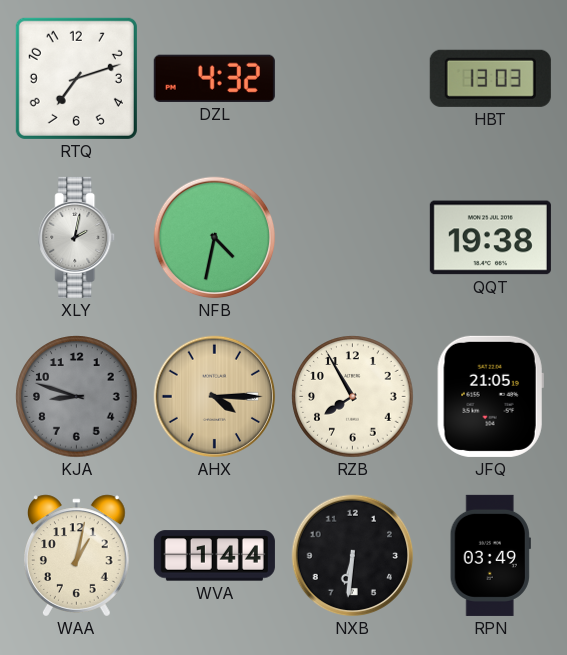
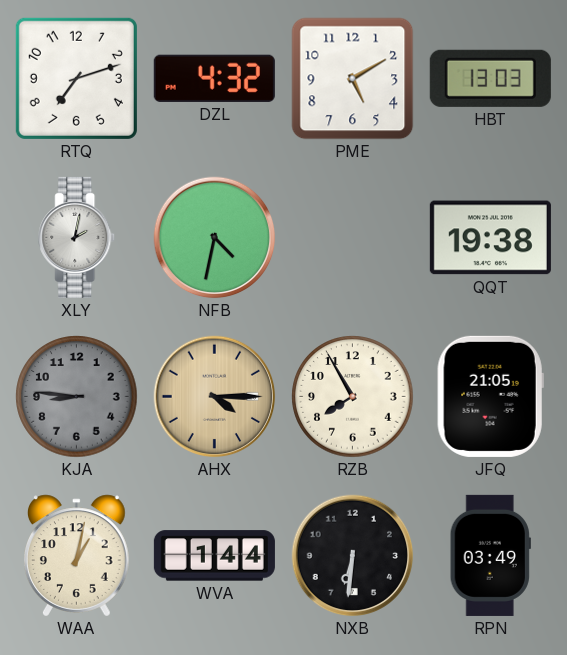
PME: none -> 5:10 (353, 79)
KJA: 8:48 -> 8:46 (77, 397)
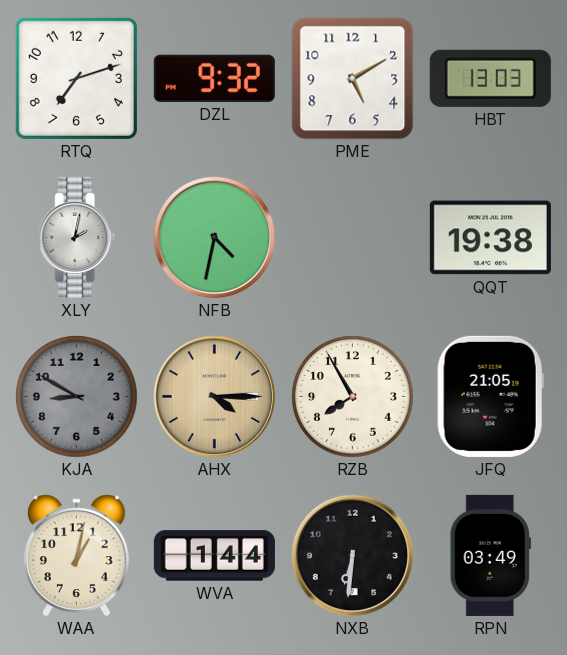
DZL: 4:32 -> 9:32 (214, 78)
KJA: 8:46 -> 8:50 (77, 397)
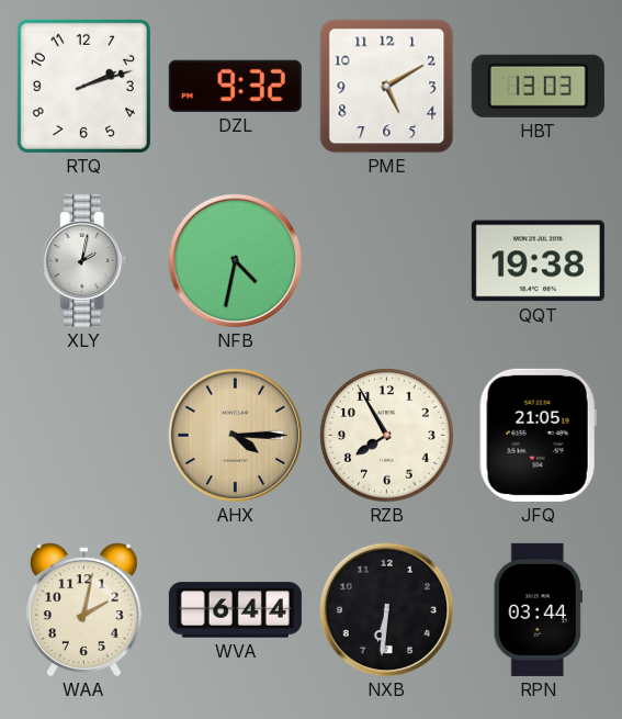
RTQ: 7:12 -> 2:12 (83, 86)
KJA: 8:50 -> none (77, 397)
WAA: 1:02 -> 2:02 (84, 610)
WVA: 1:44 -> 6:44 (235, 610)
RPN: 03:49 -> 03:44 (538, 609)
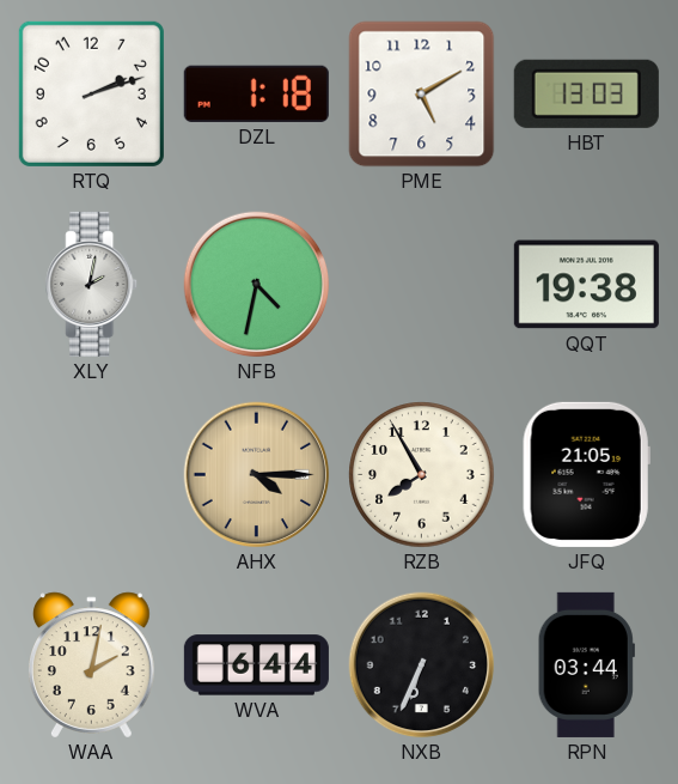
DZL: 9:32 -> 1:18 (256, 93)
NXB: 6:31 -> 6:34 (422, 666)
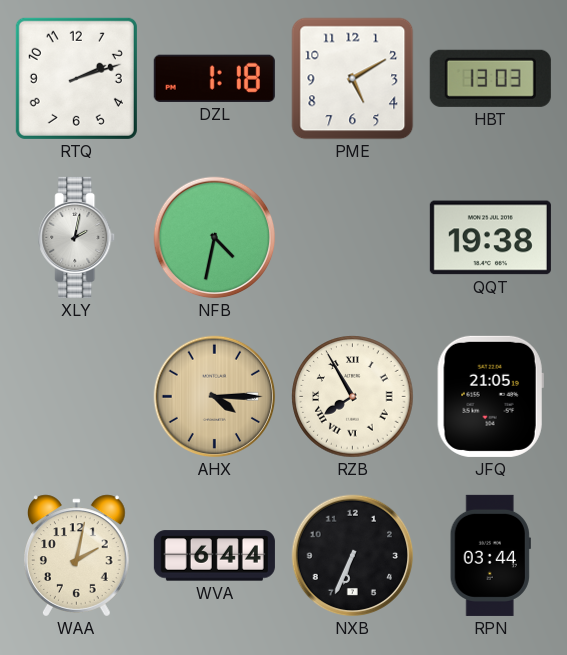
RZB numerals: Arabic -> Roman (353, 397)
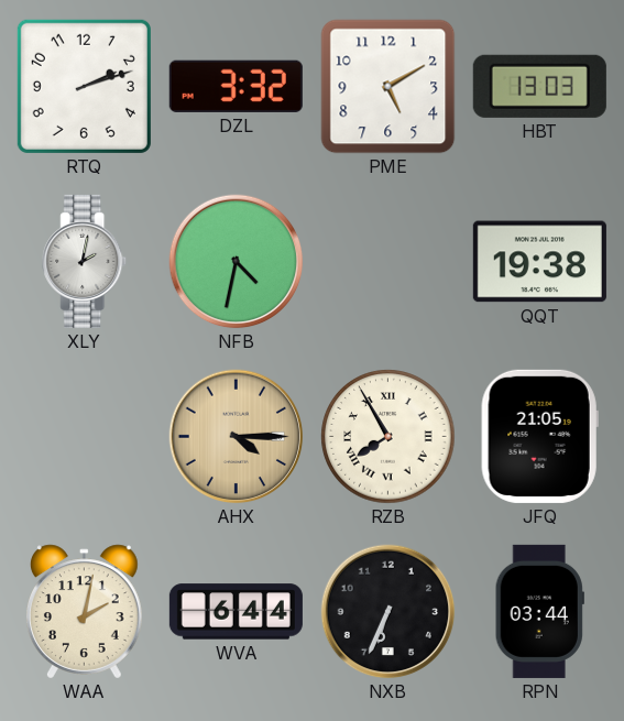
DZL: 1:18 -> 3:32 (236, 86)
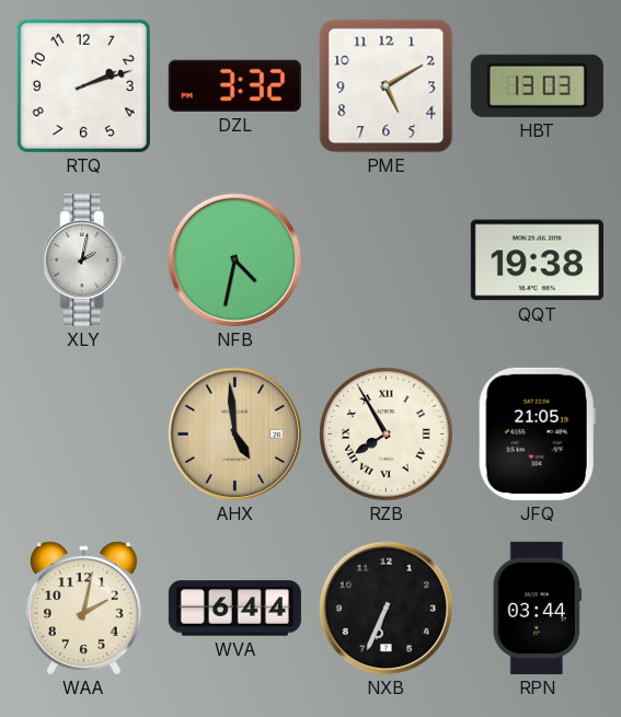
AHX: 4:15 -> 4:59 (235, 435)
